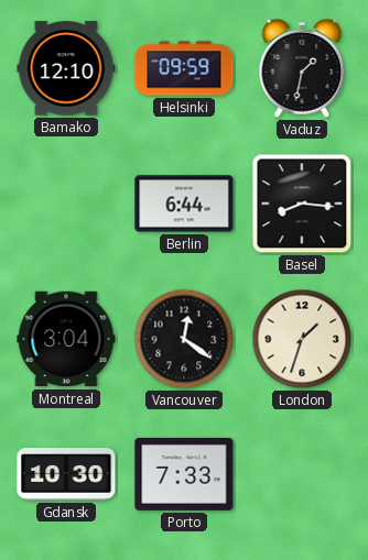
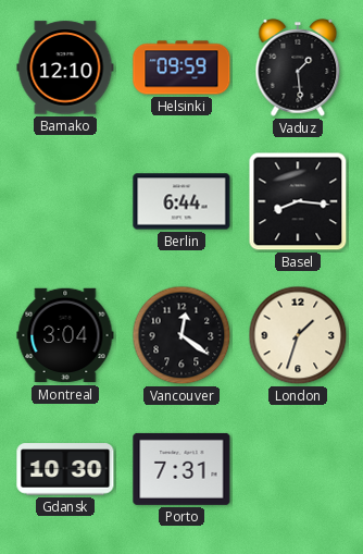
Vaduz: 1:32 -> 1:29 (298, 67)
Porto: 7:33 -> 7:31 (181, 469)
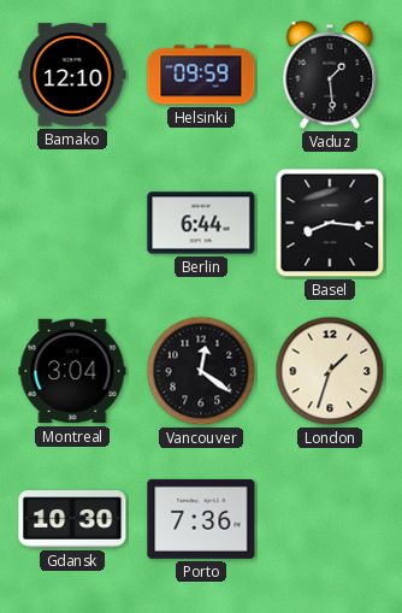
Porto: 7:31 -> 7:36 (201, 519)
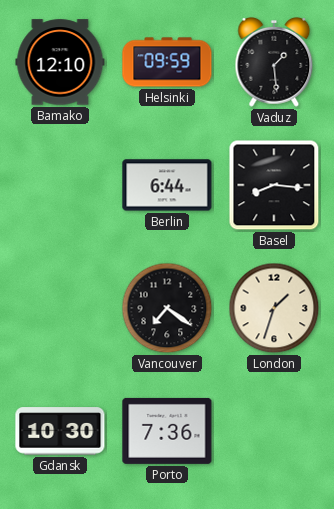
Montreal: 3:04 -> none (72, 371)
Vancouver: 12:21 -> 7:21 (167, 308)
